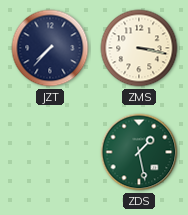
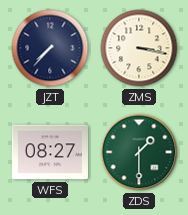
WFS: none -> 08:27 (49, 152)
ZDS: 1:28 -> 1:30 (139, 152)
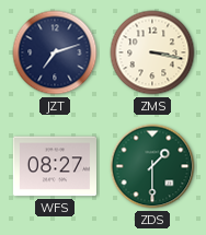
JZT: 7:37 -> 7:12 (55, 52)
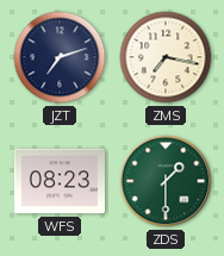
ZMS: 3:17 -> 7:17 (166, 57)
WFS: 08:27 -> 08:23 (58, 181)
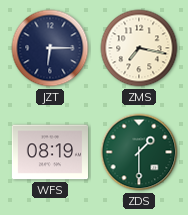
JZT: 7:12 -> 6:15 (50, 48)
WFS: 08:23 -> 08:19 (49, 152)
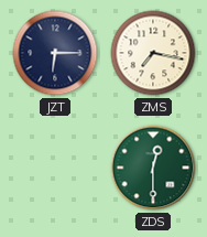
WFS: 08:19 -> none (49, 152)
ZDS: 1:30 -> 12:30 (153, 168)
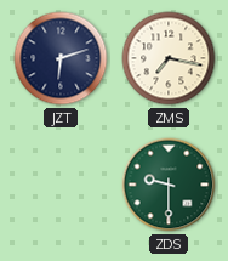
JZT: 6:15 -> 6:12 (61, 58)
ZDS: 12:30 -> 9:30 (169, 185)
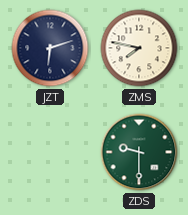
ZMS: 7:17 -> 7:47 (139, 48)
